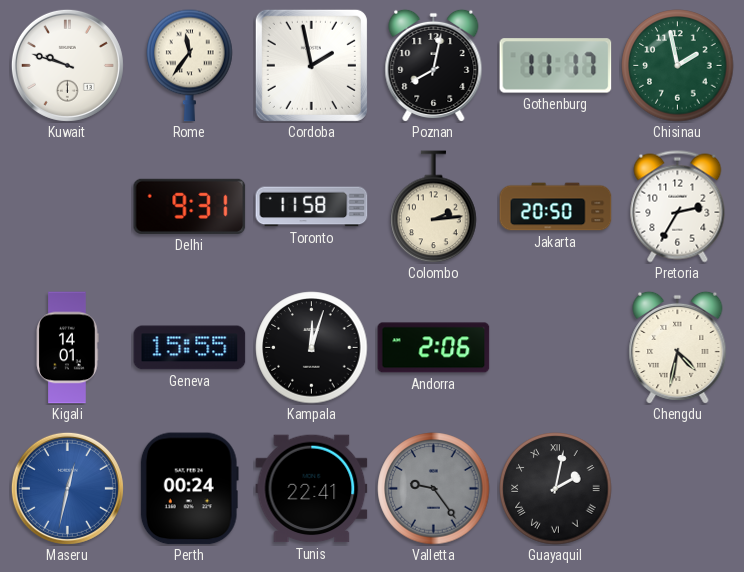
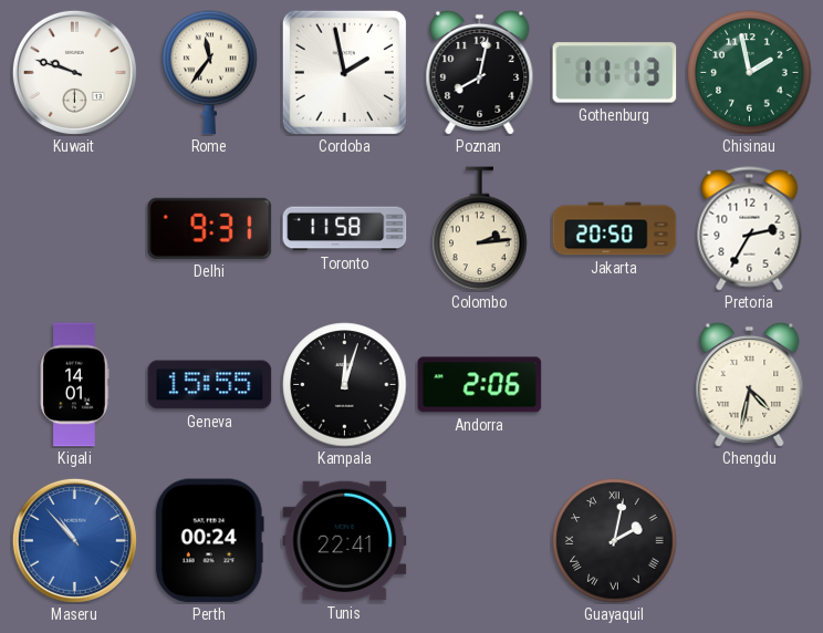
Gothenburg: 11:17 -> 11:13 (615, 73)
Maseru: 12:32 -> 10:53 (74, 540)
Valletta: 9:24 -> none (434, 489)
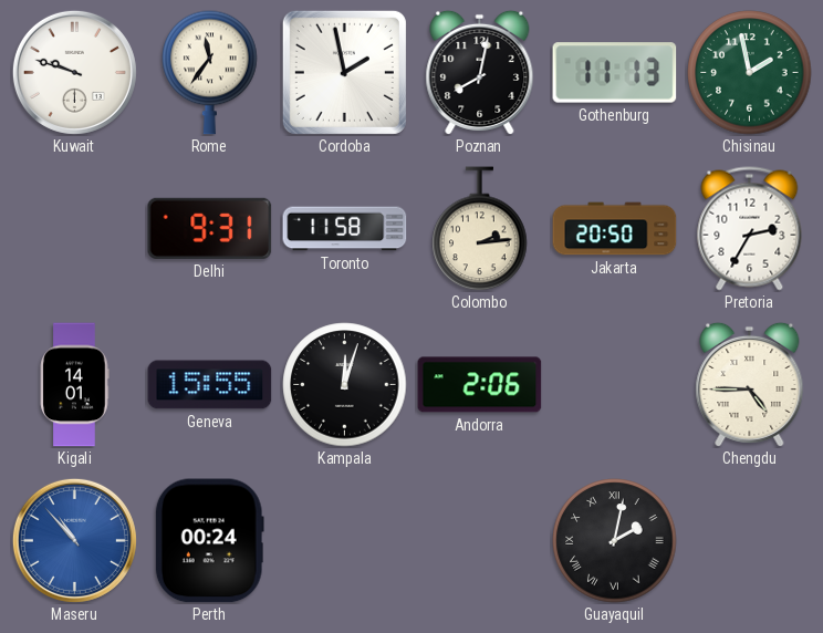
Chengdu: 4:32 -> 4:45 (750, 384)
Tunis: 22:41 -> none (345, 541)
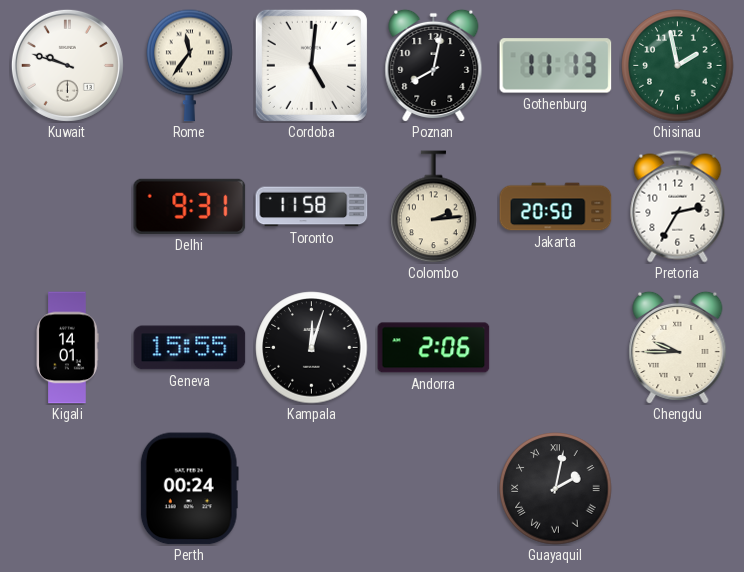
Cordoba: 1:58 -> 5:01 (311, 65)
Chengdu: 4:45 -> 9:45 (678, 347)
Maseru: 10:53 -> none (74, 540)
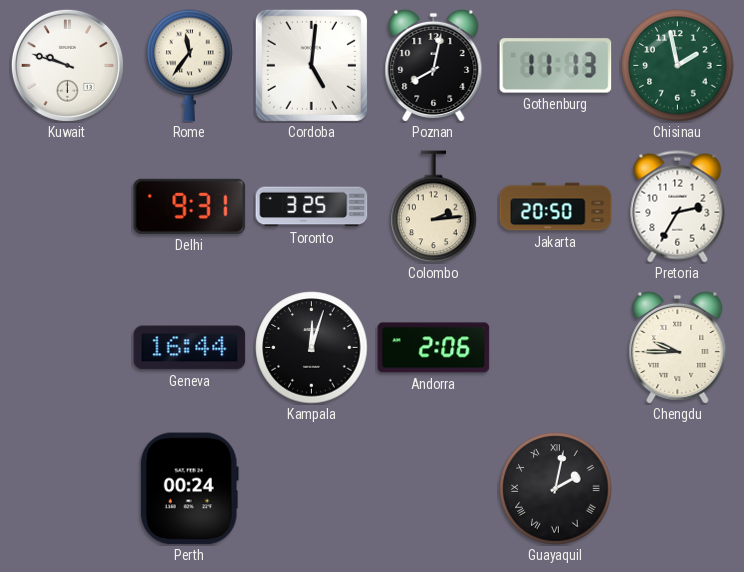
Toronto: 11:58 -> 3:25 (312, 207)
Kigali: 14:01 -> none (67, 348)
Geneva: 15:55 -> 16:44 (190, 348)
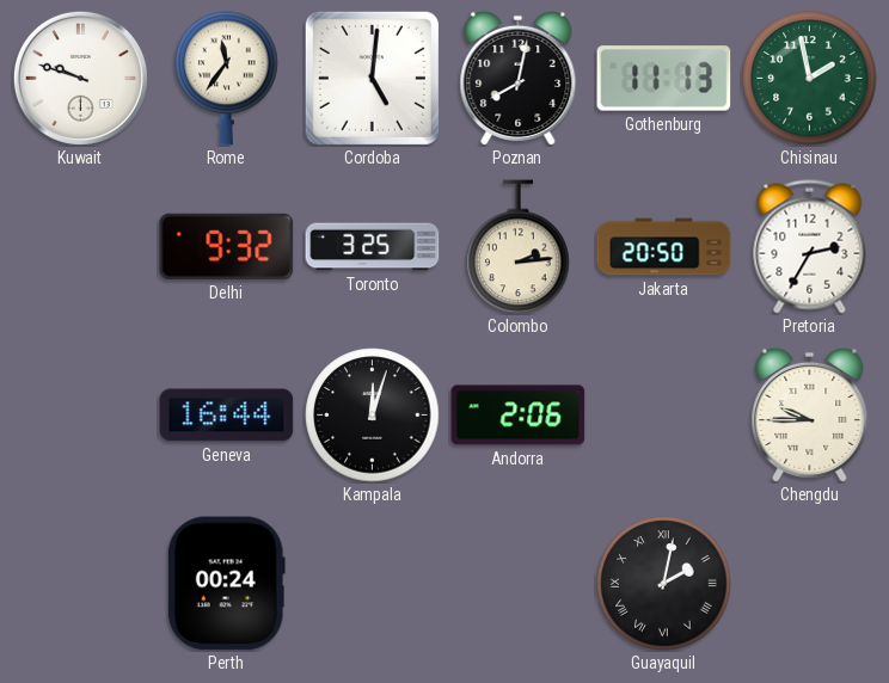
Delhi: 9:31 -> 9:32 (227, 246)
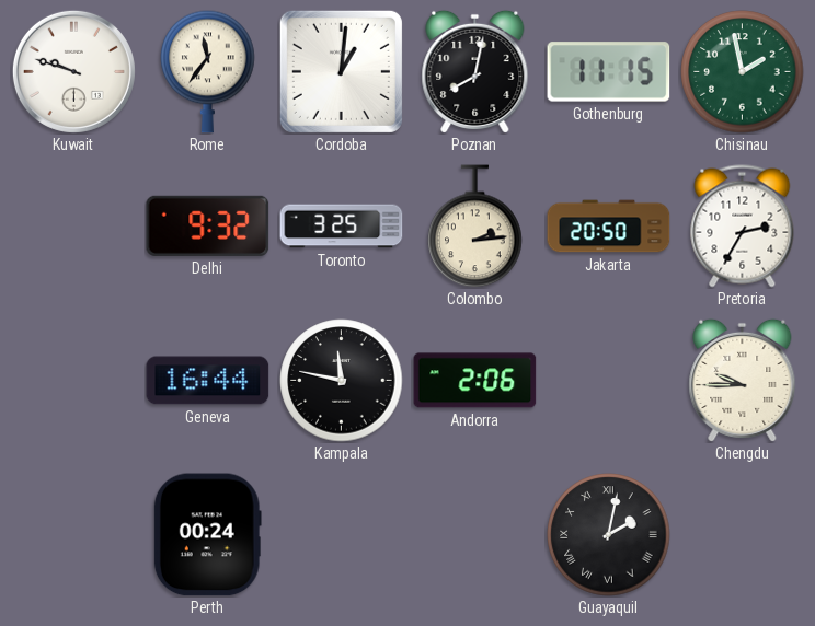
Cordoba: 5:01 -> 1:01 (341, 71)
Gothenburg: 11:13 -> 11:15 (609, 72)
Kampala: 12:03 -> 11:47 (342, 381)
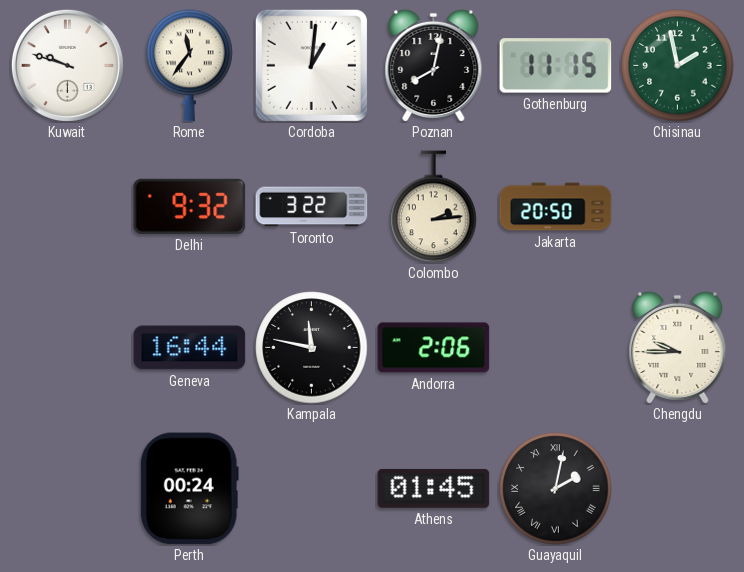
Toronto: 3:25 -> 3:22 (312, 207)
Pretoria: 2:35 -> none (743, 227)
Athens: none -> 01:45 (434, 488)
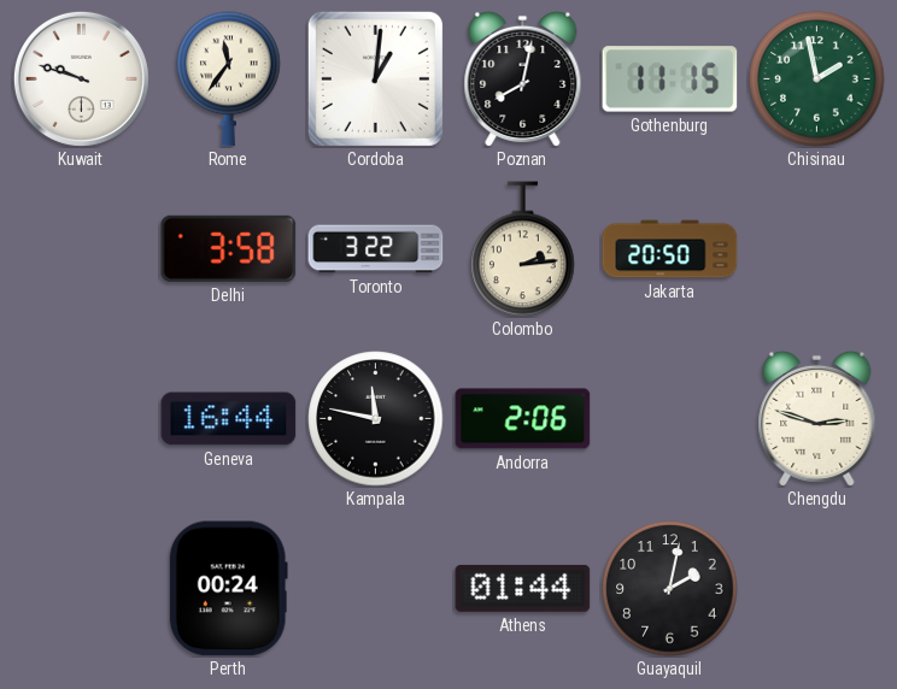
Delhi: 9:32 -> 3:58 (229, 248)
Chengdu: 9:45 -> 2:48 (817, 418)
Athens: 01:45 -> 01:44 (523, 588)
Guayaquil numerals: Roman -> Arabic (670, 589)
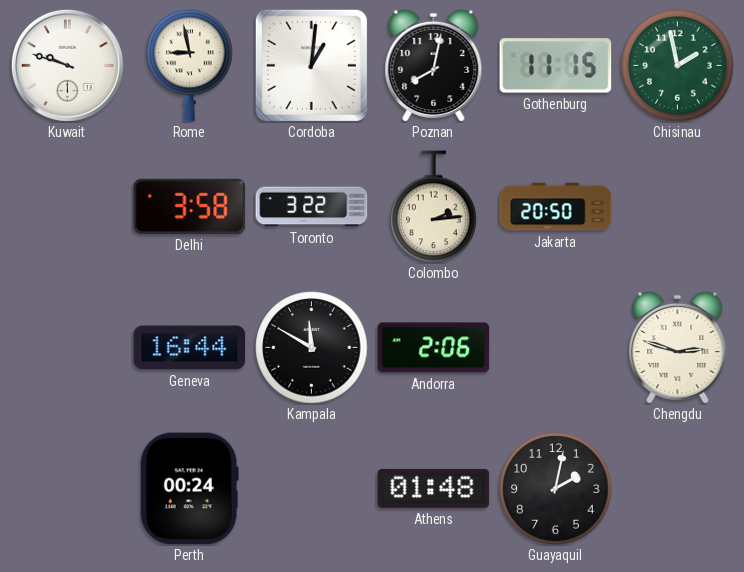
Rome: 11:36 -> 8:58 (190, 65)
Kampala: 11:47 -> 11:50 (312, 348)
Athens: 01:44 -> 01:48 (434, 488)
